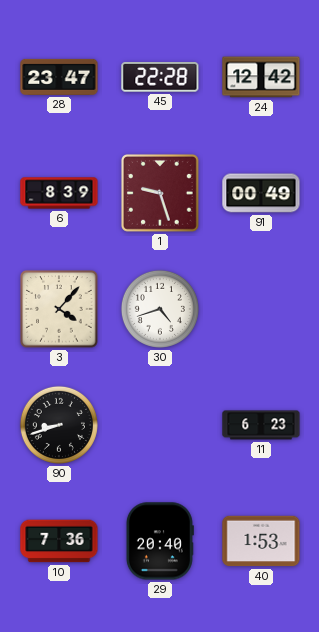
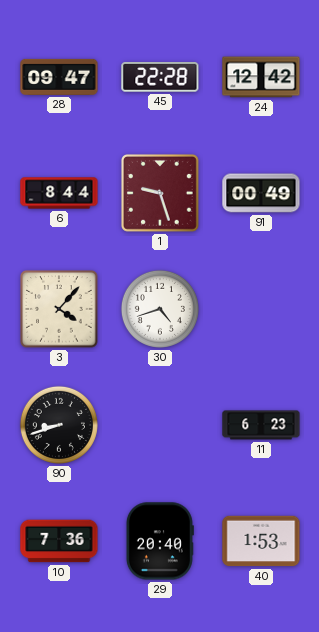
28: 23:47 -> 09:47 (59, 77)
6: 8:39 -> 8:44 (59, 193)
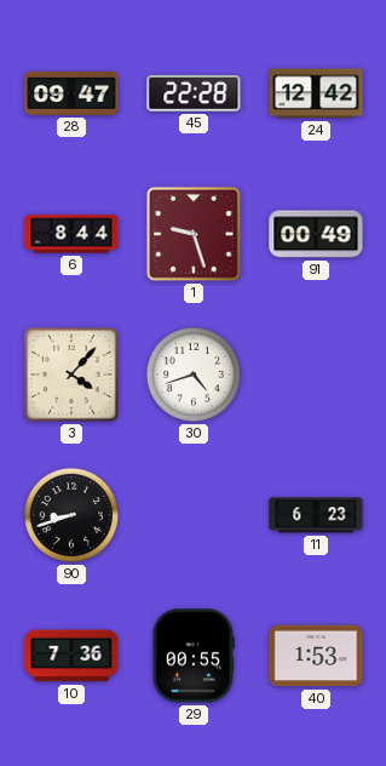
29: 20:40 -> 00:55 (192, 656)
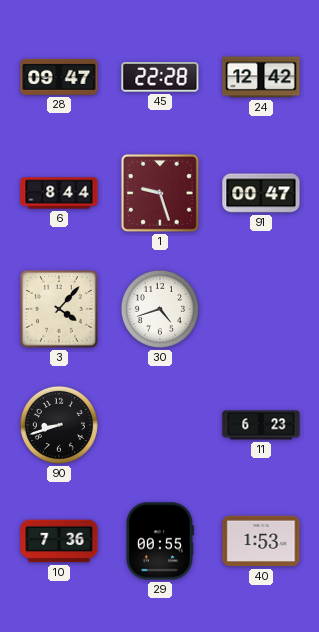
91: 00:49 -> 00:47 (261, 193)
